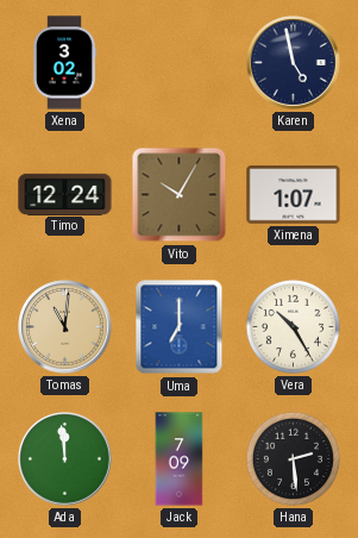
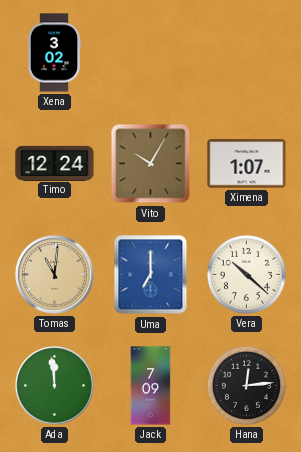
Karen: 4:58 -> none (294, 63)
Vera: 10:25 -> 10:22 (246, 274)
Hana: 2:29 -> 12:14 (246, 385)
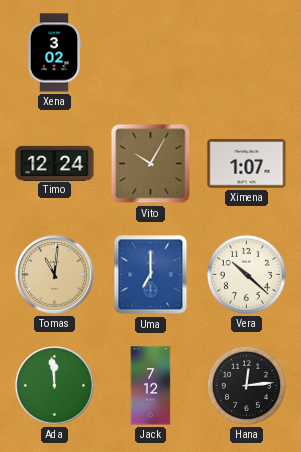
Jack: 7:09 -> 7:12 (151, 386)
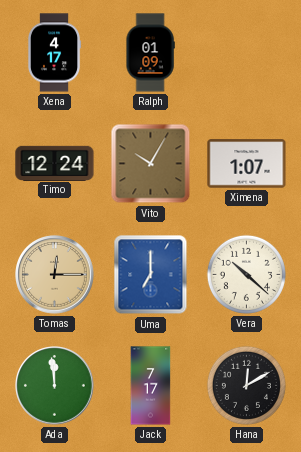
Xena: 3:02 -> 4:17 (54, 53)
Ralph: none -> 01:09 (150, 53)
Tomas: 11:01 -> 12:15 (55, 275)
Jack: 7:12 -> 7:17 (151, 386)
Hana: 12:14 -> 12:10 (246, 385)
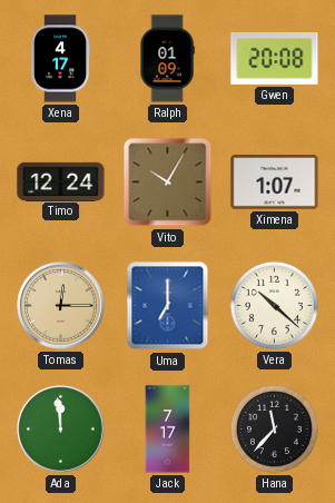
Gwen: none -> 20:08 (275, 59)
Hana: 12:10 -> 11:37 (274, 428)
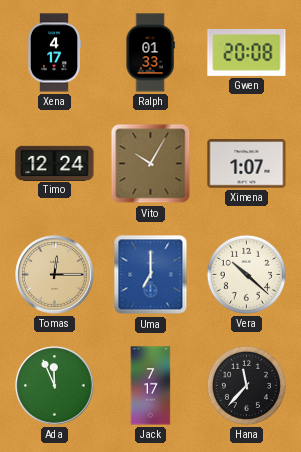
Ralph: 01:09 -> 01:33 (150, 53)
Ada: 11:59 -> 11:56 (55, 386)
